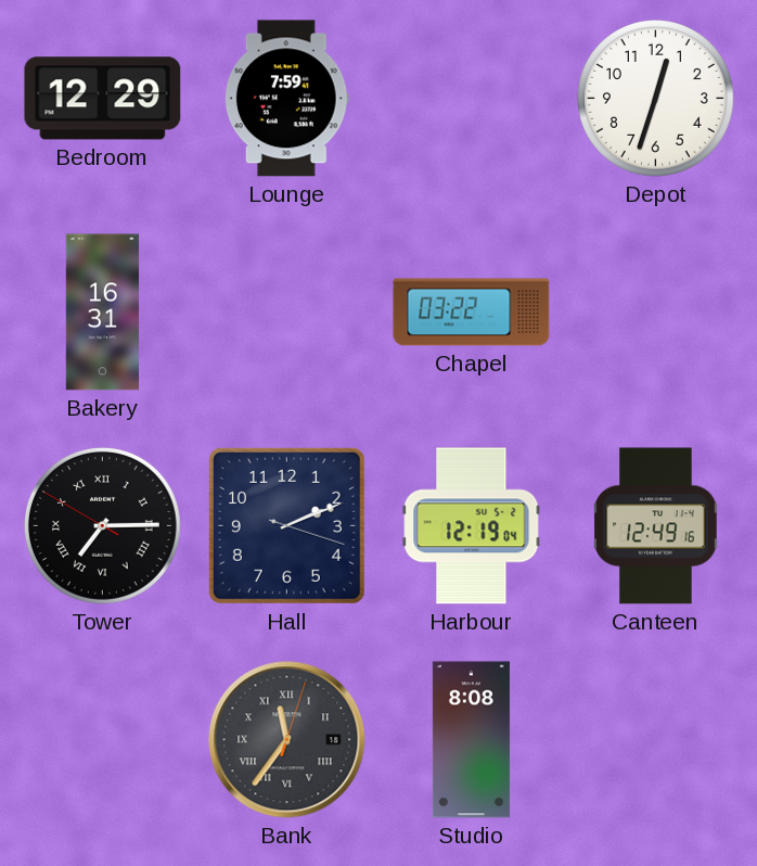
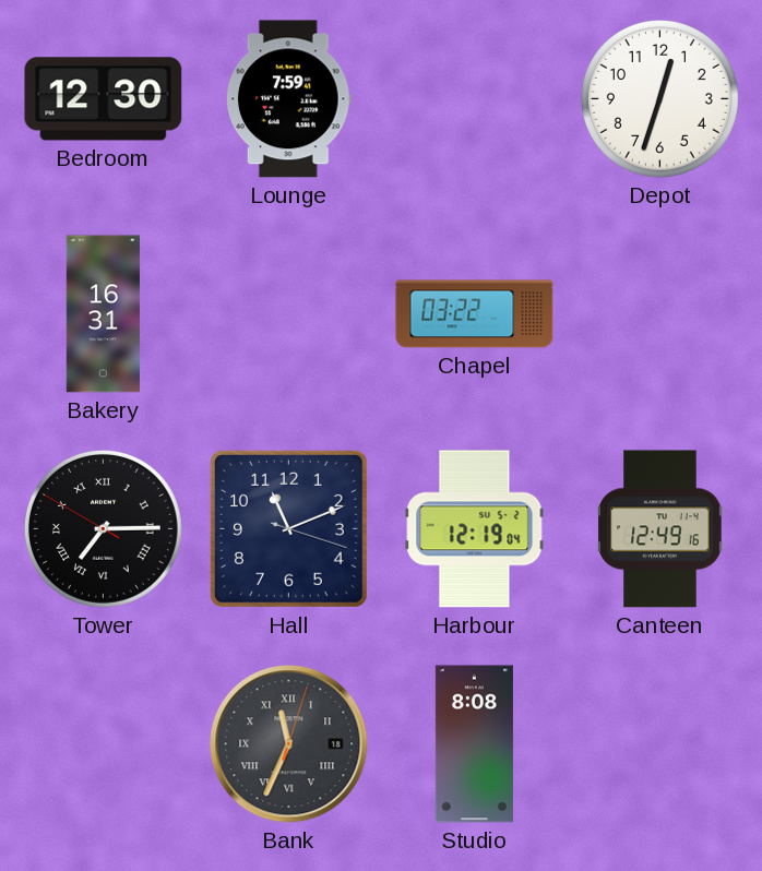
Bedroom: 12:29 -> 12:30 (104, 99)
Hall: 2:11 -> 11:11 (288, 528)
Bank: 11:36 -> 11:34 (289, 744)
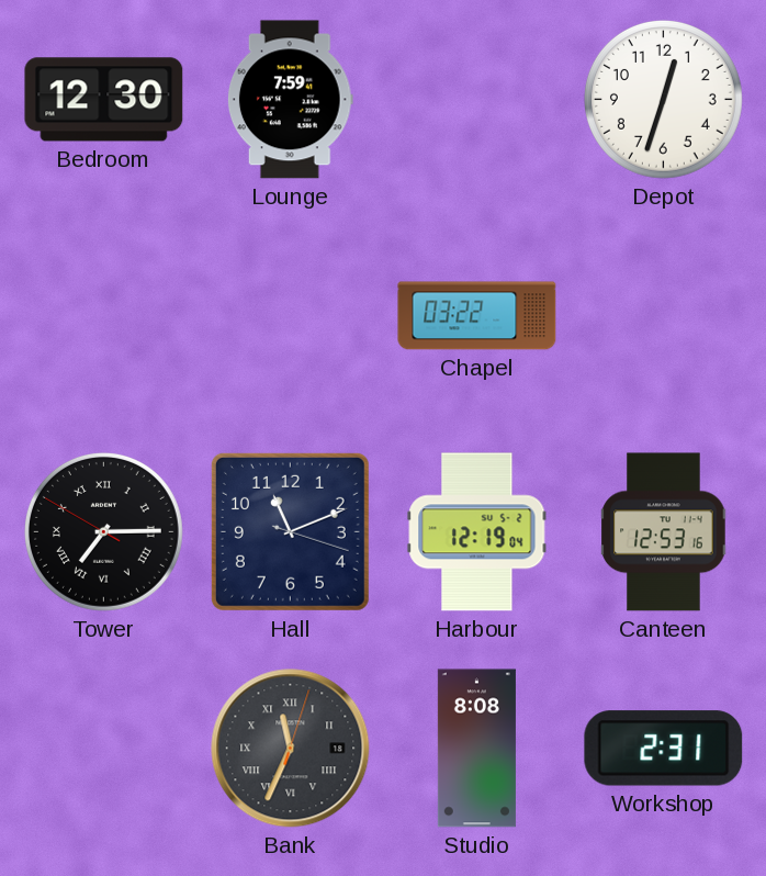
Bakery: 16:31 -> none (103, 314)
Canteen: 12:49 -> 12:53 (664, 532)
Workshop: none -> 2:31 (664, 749)
